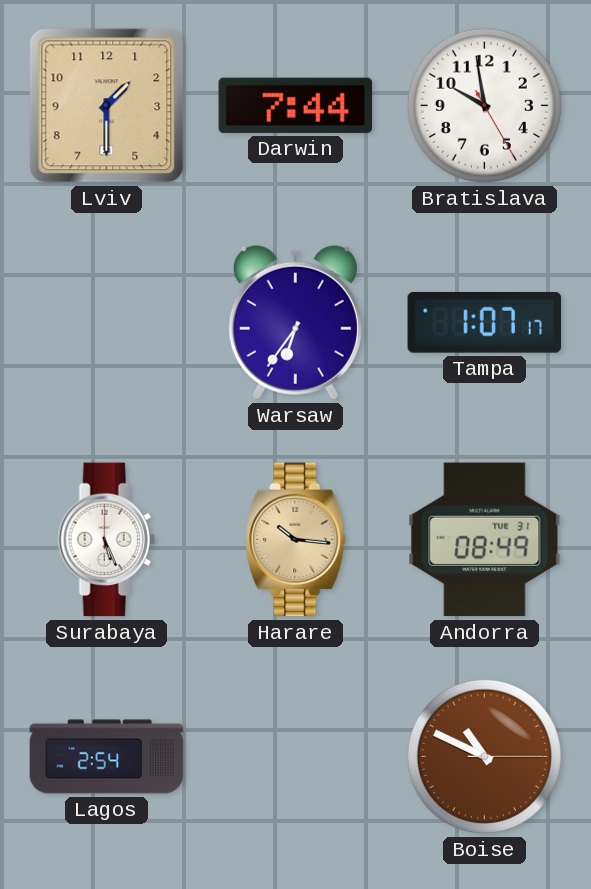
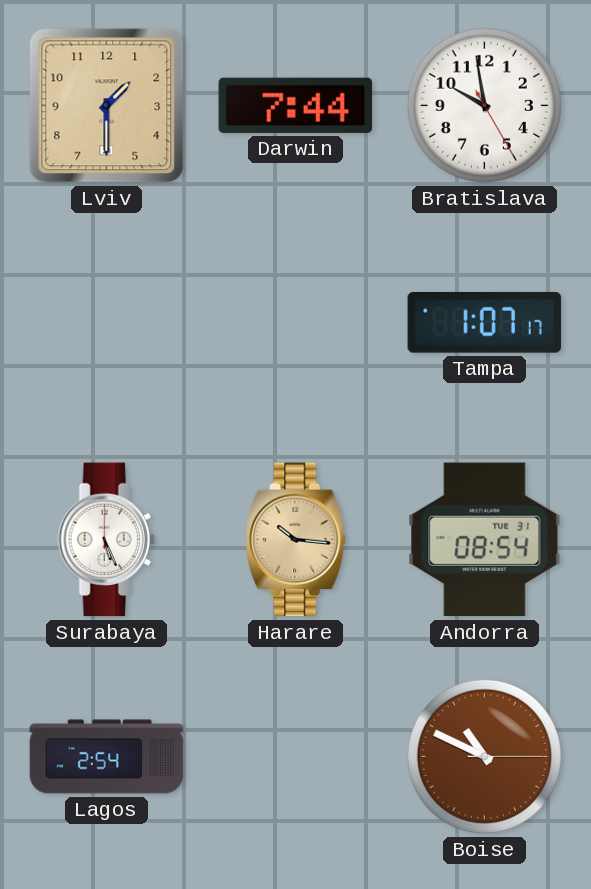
Warsaw: 6:36 -> none (295, 322)
Andorra: 08:49 -> 08:54 (485, 540)
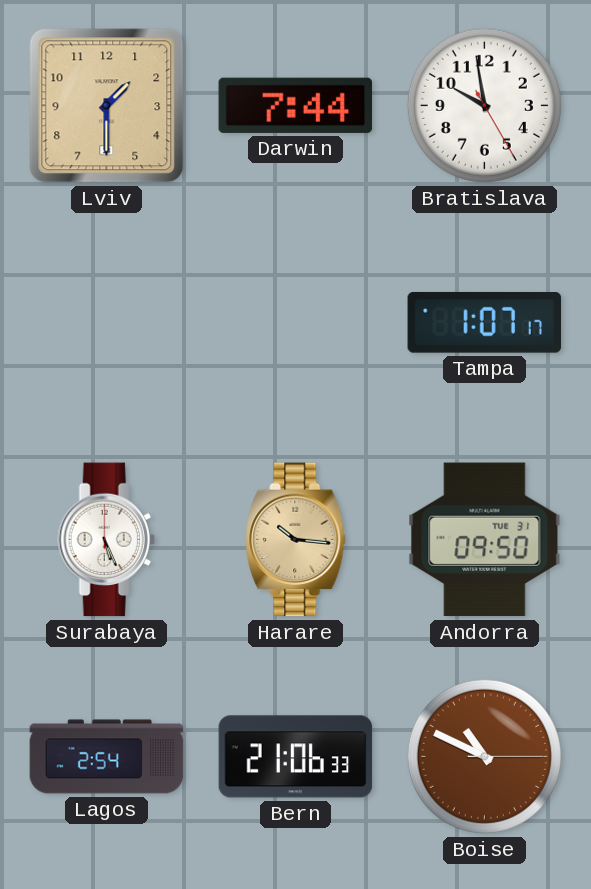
Andorra: 08:54 -> 09:50 (485, 540)
Bern: none -> 21:06 (296, 757)
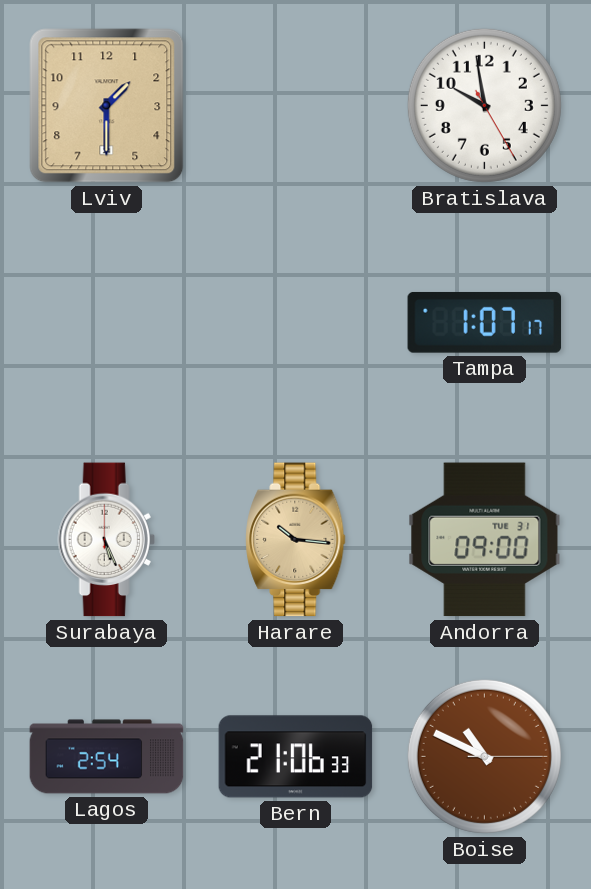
Darwin: 7:44 -> none (296, 105)
Andorra: 09:50 -> 09:00 (485, 540)
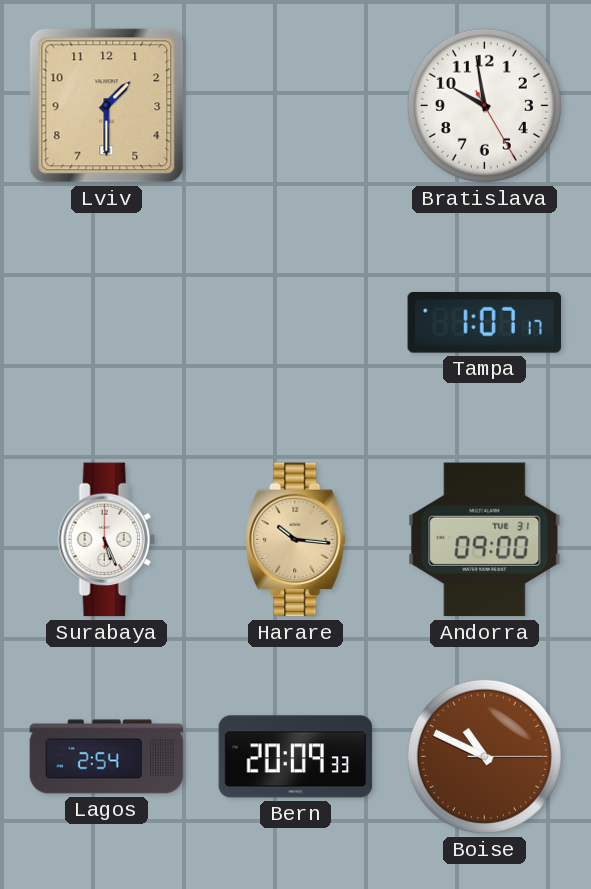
Bern: 21:06 -> 20:09 (296, 757)
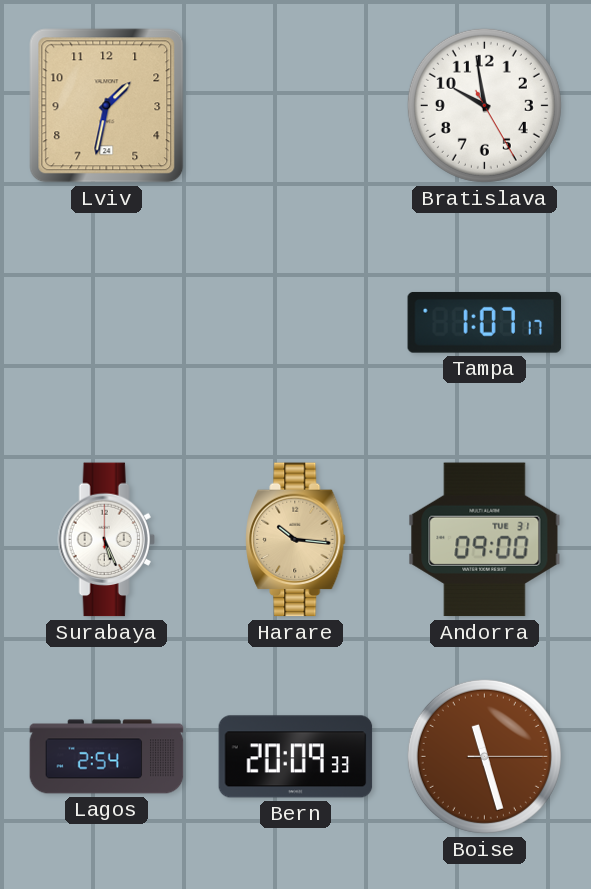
Lviv: 1:30 -> 1:32 (107, 106)
Boise: 10:49 -> 11:27 (484, 756)
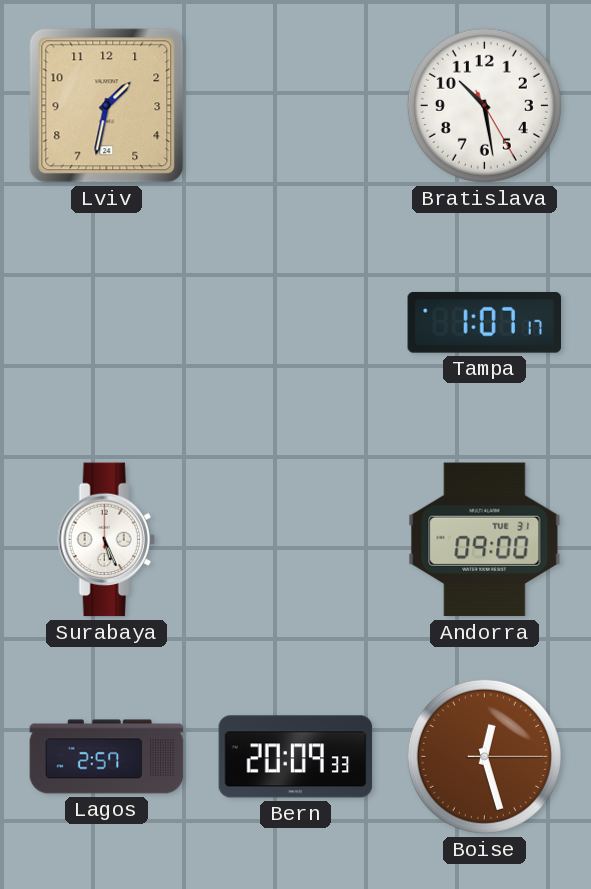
Bratislava: 9:58 -> 10:28 (484, 105)
Harare: 10:16 -> none (296, 540)
Lagos: 2:54 -> 2:57 (107, 757)
Boise: 11:27 -> 12:27 (484, 756)
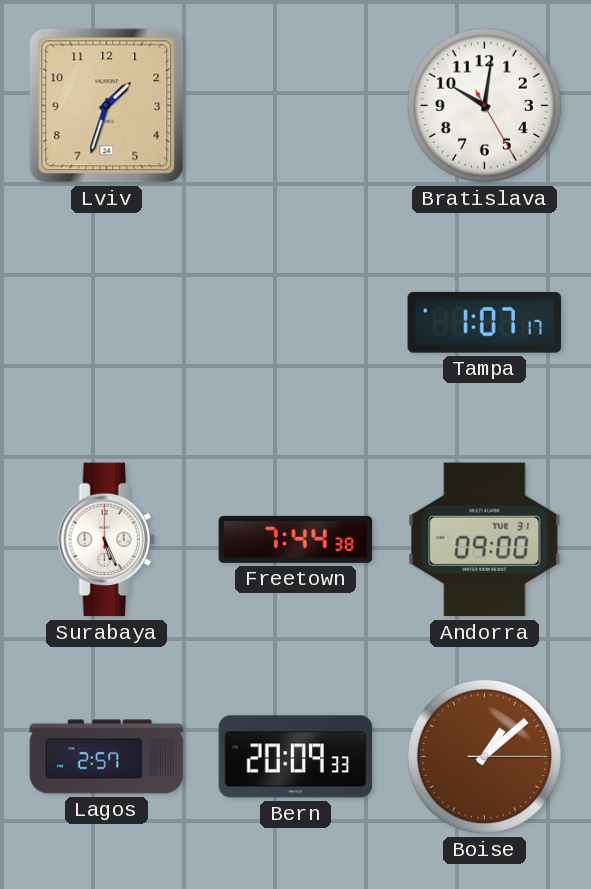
Lviv: 1:32 -> 1:33 (107, 106)
Bratislava: 10:28 -> 10:01 (484, 105)
Freetown: none -> 7:44 (296, 539)
Boise: 12:27 -> 1:08 (484, 756)
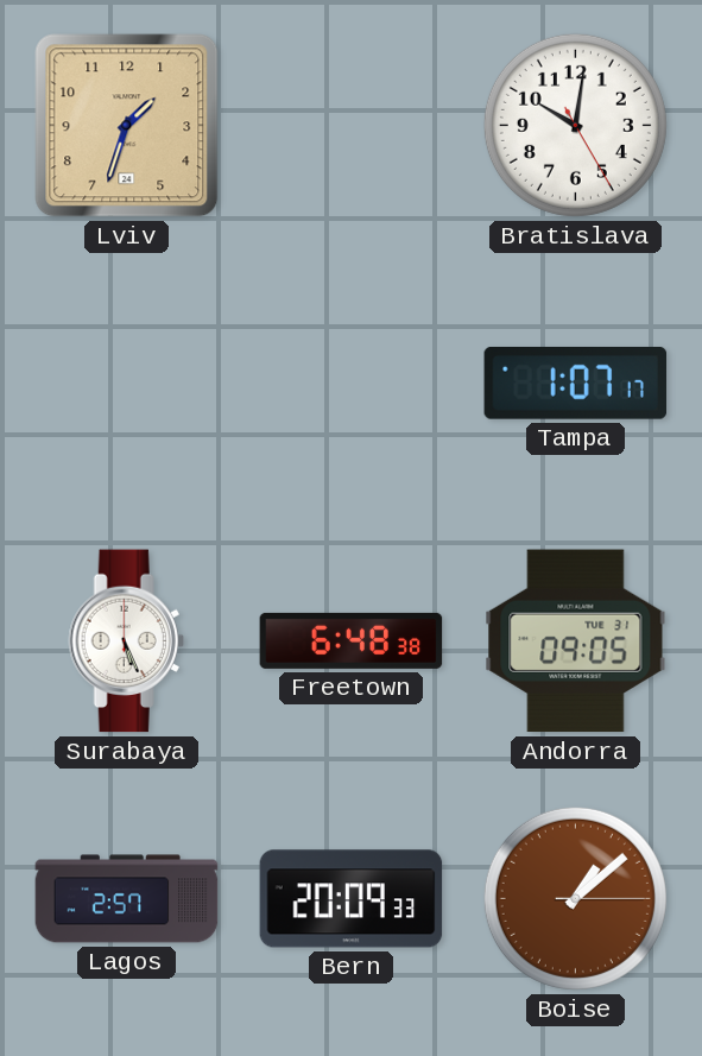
Freetown: 7:44 -> 6:48 (352, 640)
Andorra: 09:00 -> 09:05 (576, 641)
